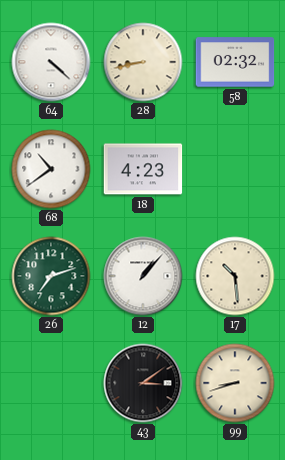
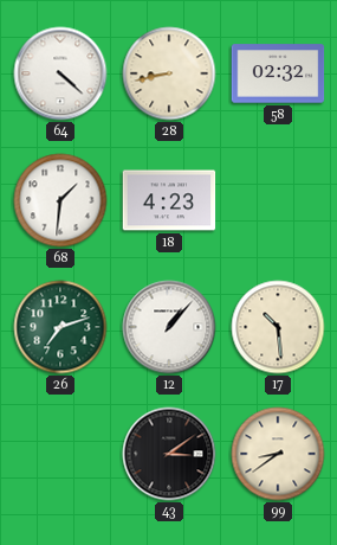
68: 10:39 -> 1:31 (60, 200)
99: 8:42 -> 8:39 (278, 454)
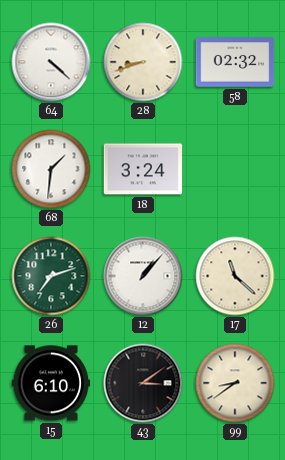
28: 8:43 -> 8:42 (143, 62)
18: 4:23 -> 3:24 (143, 169)
17: 10:29 -> 11:22 (235, 276)
15: none -> 6:10 (51, 383)
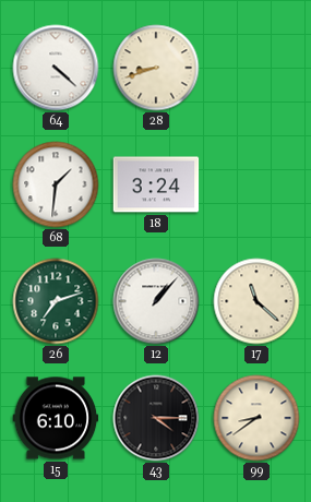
58: 02:32 -> none (235, 62)
43: 3:09 -> 4:15 (156, 418)
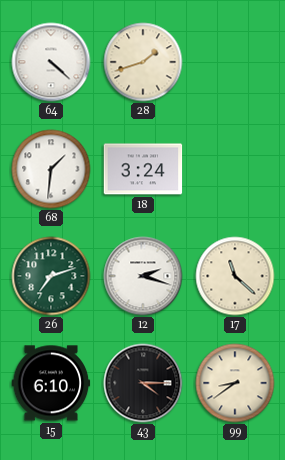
28: 8:42 -> 1:42 (143, 62)
12: 1:07 -> 2:18 (143, 276)
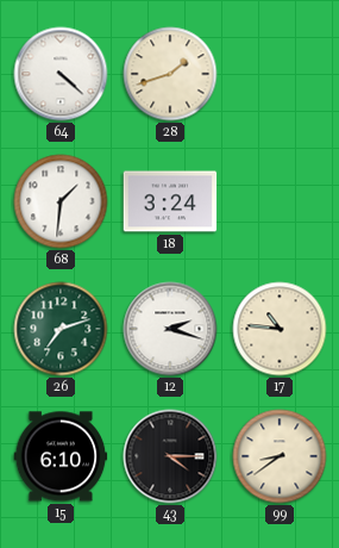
17: 11:22 -> 10:46 (280, 329)
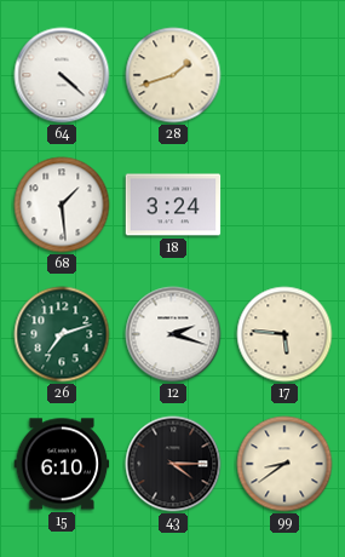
68: 1:31 -> 1:29 (62, 205)
17: 10:46 -> 5:46 (284, 334)
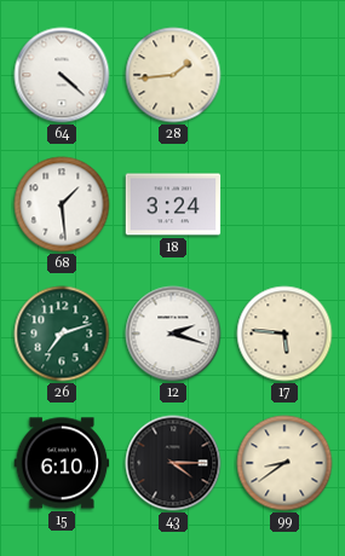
28: 1:42 -> 1:44 (173, 75)
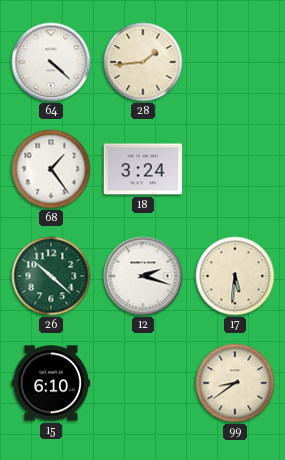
68: 1:29 -> 1:24 (51, 169)
26: 7:12 -> 10:22 (51, 276)
17: 5:46 -> 5:31 (235, 276)
43: 4:15 -> none (173, 463)
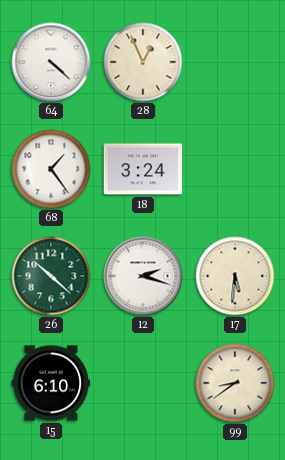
28: 1:44 -> 12:56 (143, 62)
